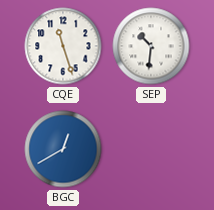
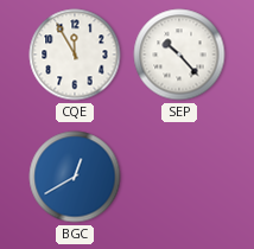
CQE: 11:27 -> 11:55 (75, 55)
SEP: 10:31 -> 10:23 (179, 55)
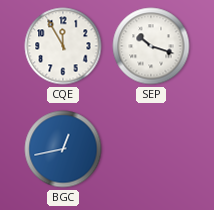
SEP: 10:23 -> 10:18 (151, 46)
BGC: 12:40 -> 12:43 (63, 149)
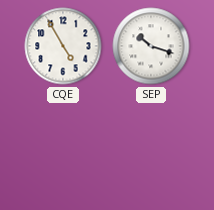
CQE: 11:55 -> 4:55 (63, 46)
BGC: 12:43 -> none (63, 149)
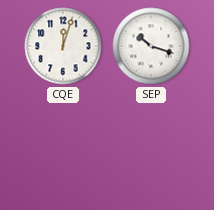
CQE: 4:55 -> 12:03 (63, 46)
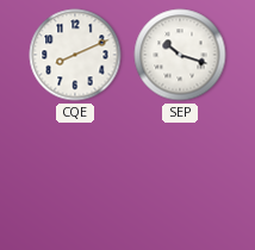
CQE: 12:03 -> 8:11 (75, 55)
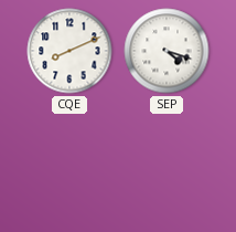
SEP: 10:18 -> 4:18 (167, 51)
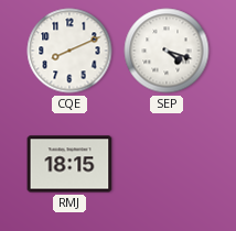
RMJ: none -> 18:15 (69, 164)
